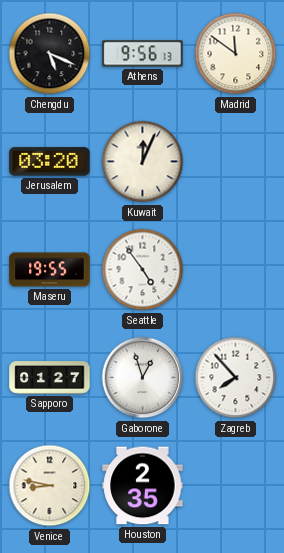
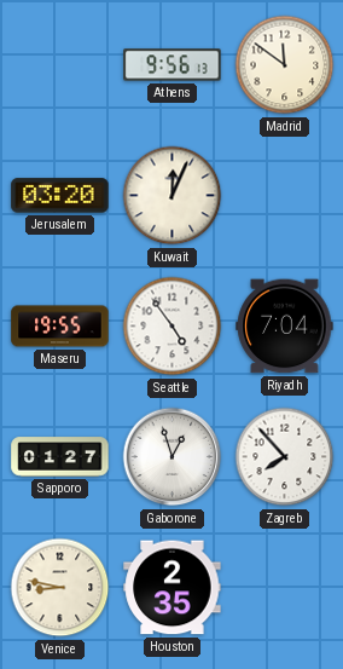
Chengdu: 5:19 -> none (50, 54)
Riyadh: none -> 7:04 (285, 327)
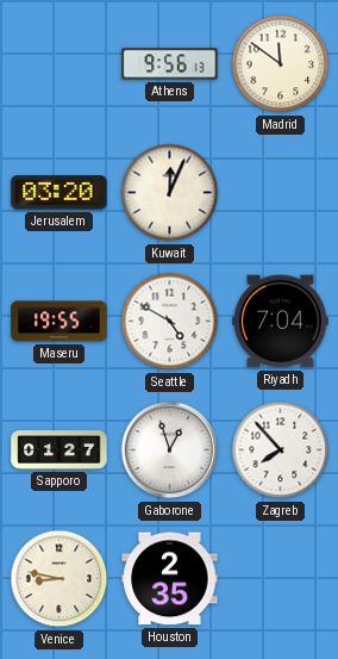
Seattle: 4:54 -> 4:50 (170, 322)
